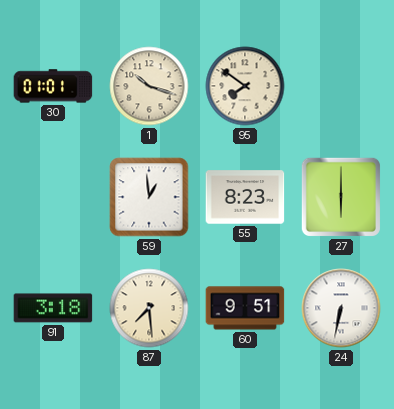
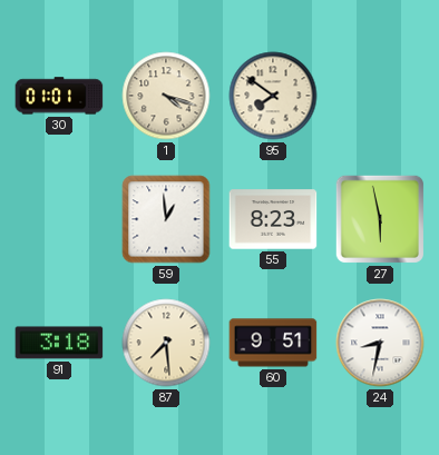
1: 10:18 -> 4:18 (166, 96)
27: 6:00 -> 5:58 (380, 219)
24: 6:32 -> 8:32 (380, 343)
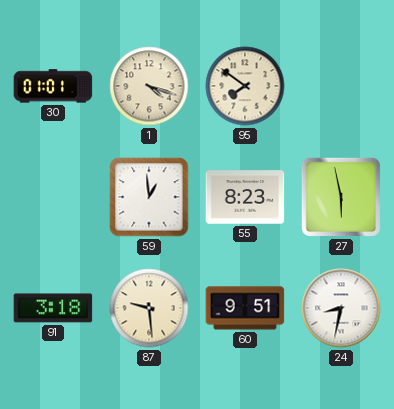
87: 7:29 -> 9:29 (149, 308)
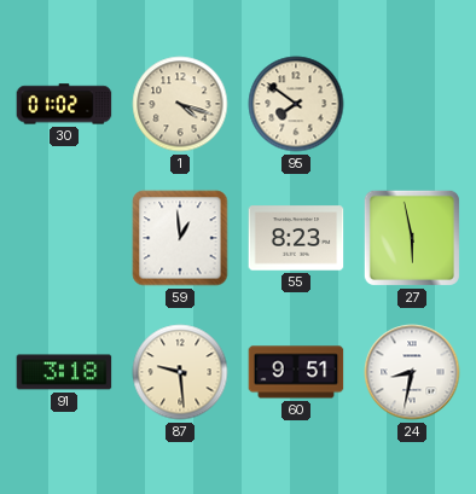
30: 01:01 -> 01:02 (64, 104)
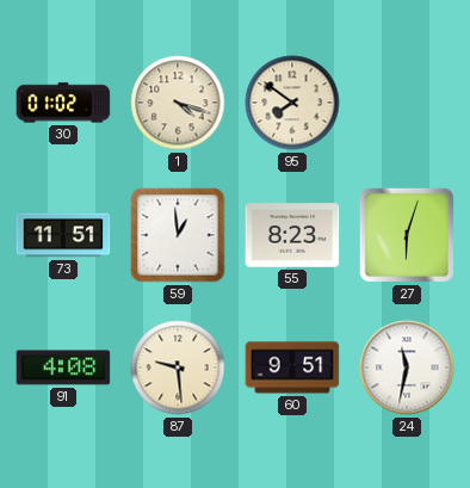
73: none -> 11:51 (63, 235)
27: 5:58 -> 6:03 (407, 235)
91: 3:18 -> 4:08 (63, 367)
24: 8:32 -> 11:32 (407, 367)
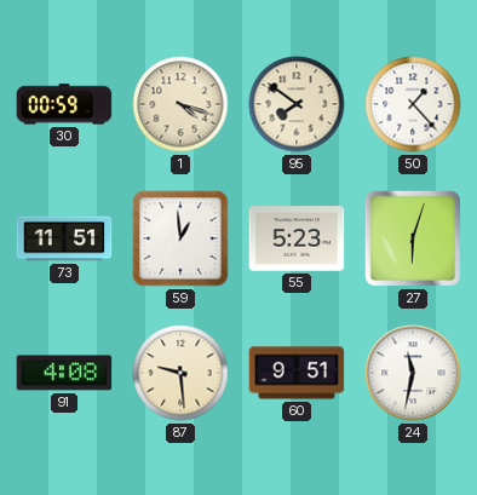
30: 01:02 -> 00:59 (64, 104)
50: none -> 1:23 (413, 104)
55: 8:23 -> 5:23 (297, 238)
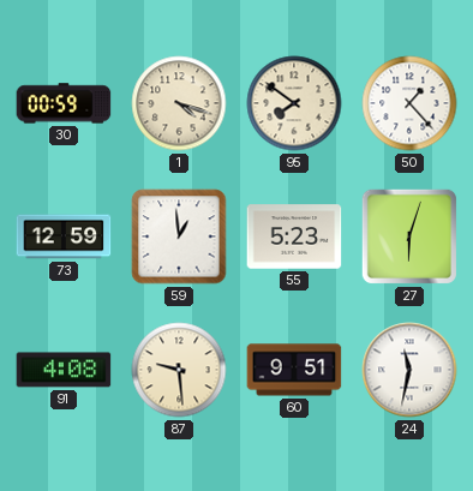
73: 11:51 -> 12:59 (64, 236)
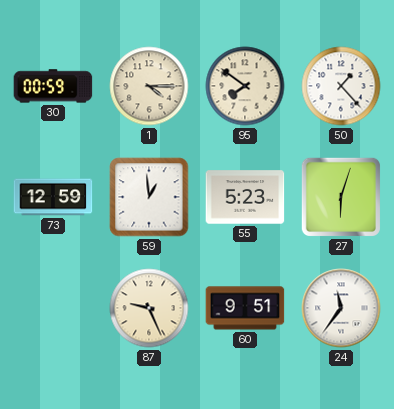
1: 4:18 -> 4:15 (149, 86)
91: 4:08 -> none (64, 370)
87: 9:29 -> 9:26 (149, 308)
24: 11:32 -> 11:36 (341, 308)
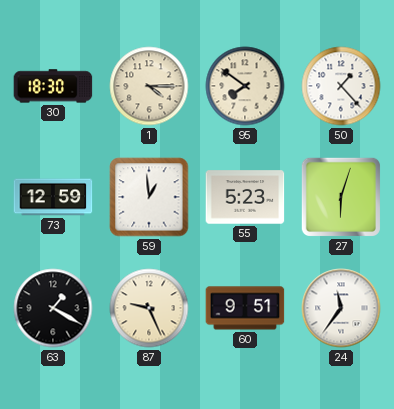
30: 00:59 -> 18:30 (53, 86)
63: none -> 1:20 (53, 308)
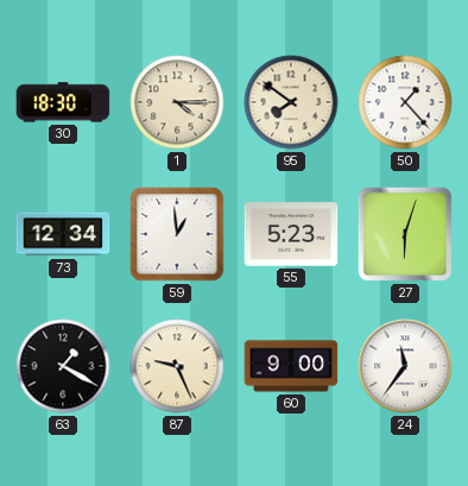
73: 12:59 -> 12:34 (63, 234)
60: 9:51 -> 9:00 (291, 366)
